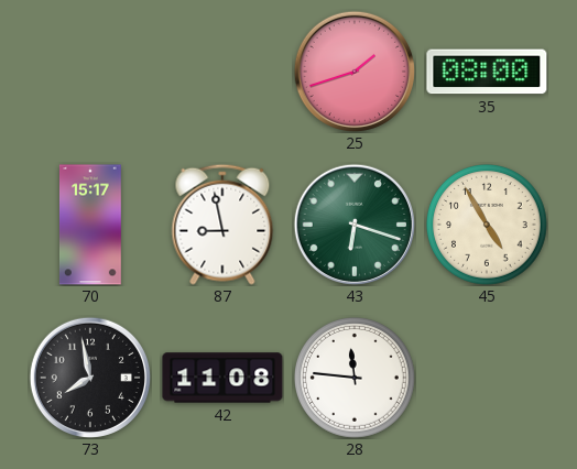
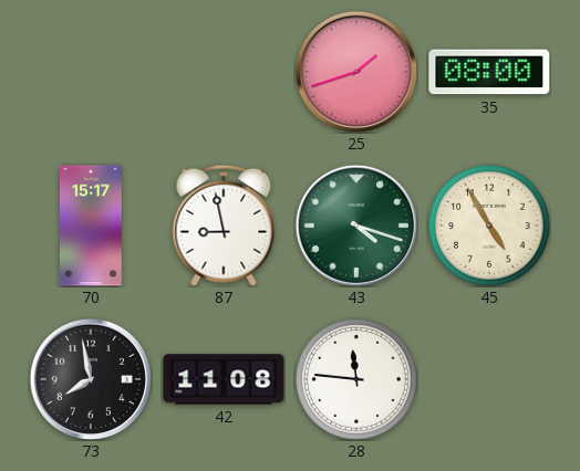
43: 6:18 -> 4:18 (356, 226)
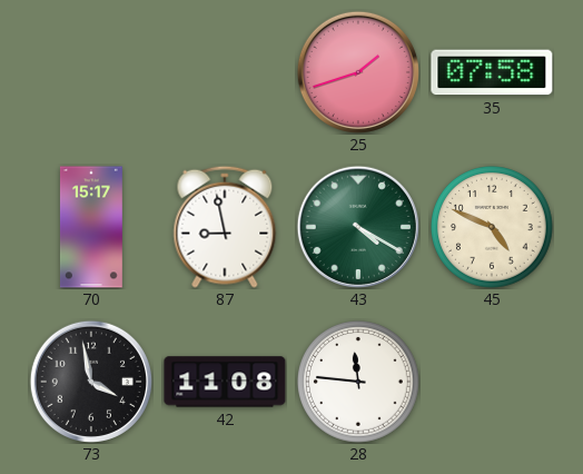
35: 08:00 -> 07:58 (492, 72)
43: 4:18 -> 4:20 (358, 227)
45: 4:55 -> 4:49 (493, 228)
73: 7:58 -> 3:58 (91, 382)
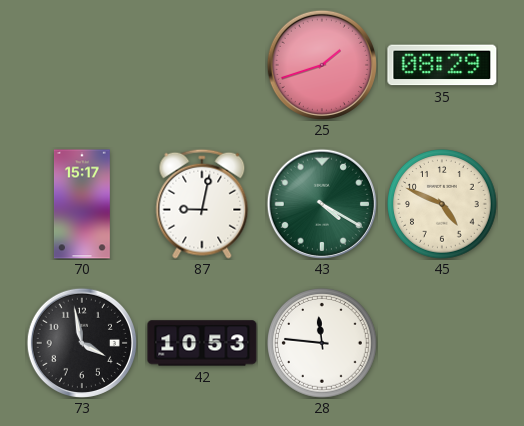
35: 07:58 -> 08:29 (442, 65)
87: 8:58 -> 9:02 (202, 204)
42: 11:08 -> 10:53 (202, 343)
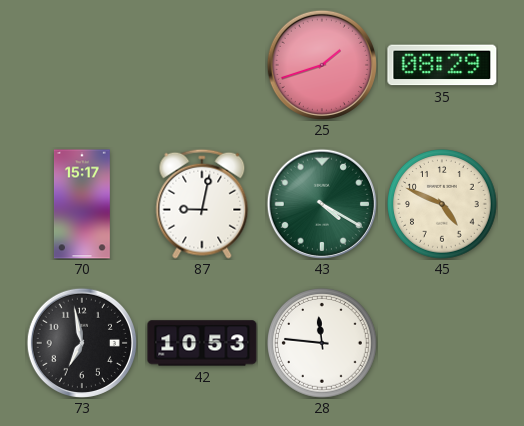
73: 3:58 -> 6:58 (82, 343)
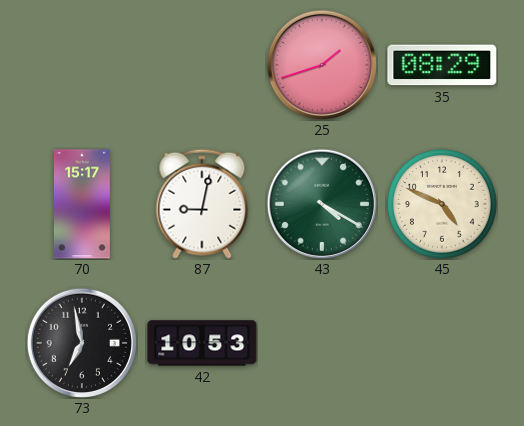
28: 11:46 -> none (323, 344)
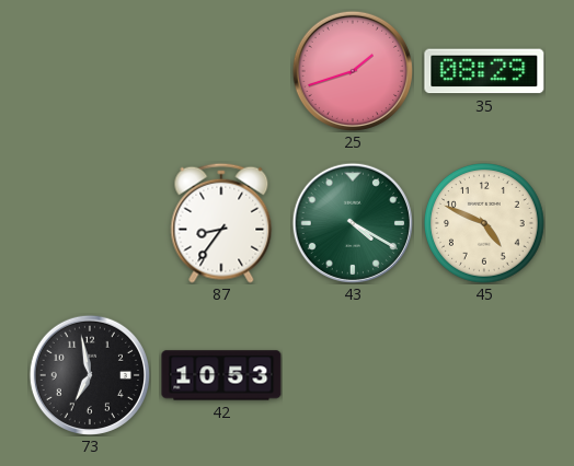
70: 15:17 -> none (82, 204)
87: 9:02 -> 8:36 (221, 223)
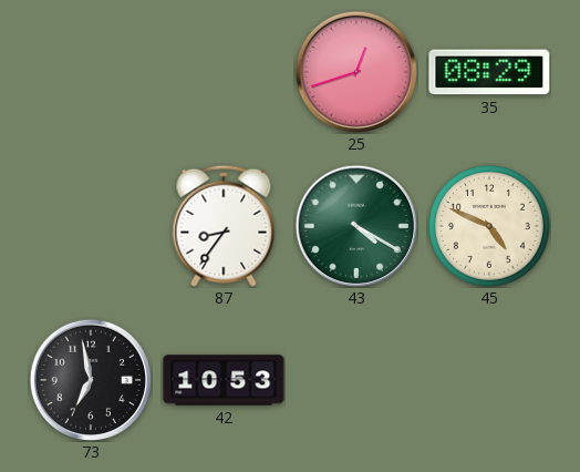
25: 1:42 -> 12:42 (356, 72)
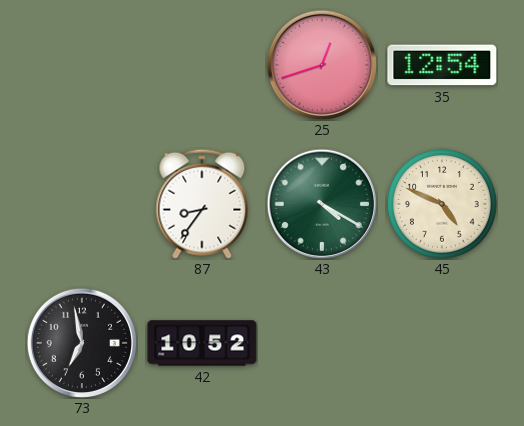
35: 08:29 -> 12:54 (442, 65)
42: 10:53 -> 10:52 (202, 343)
